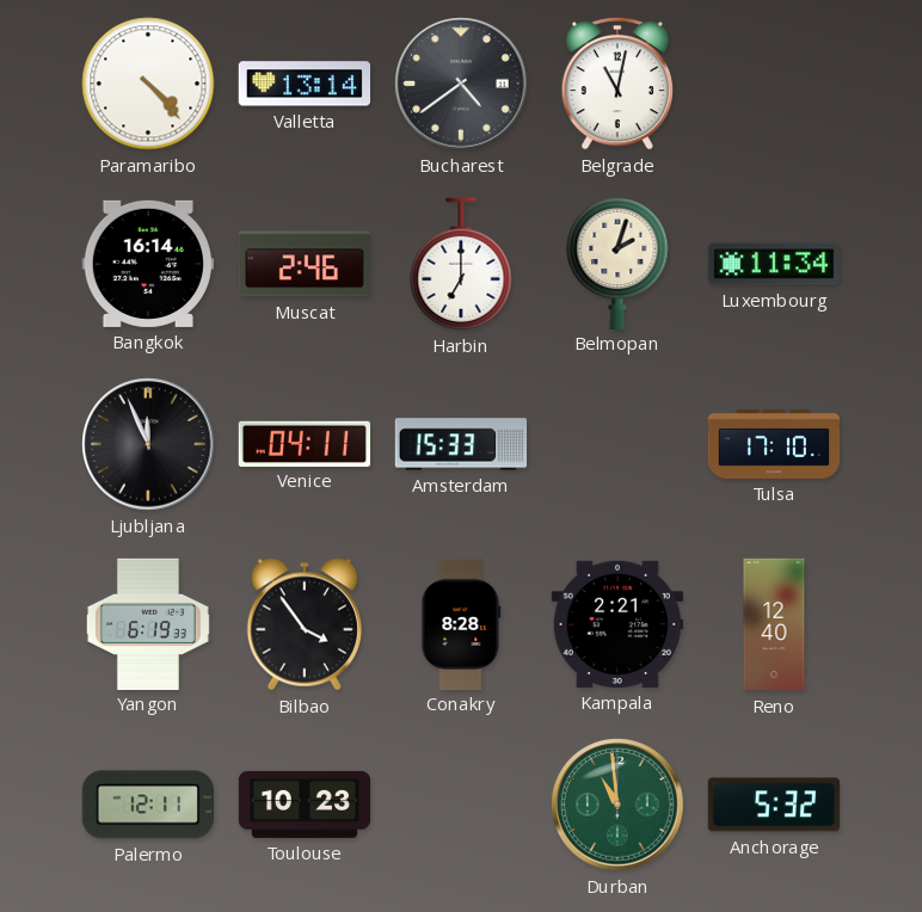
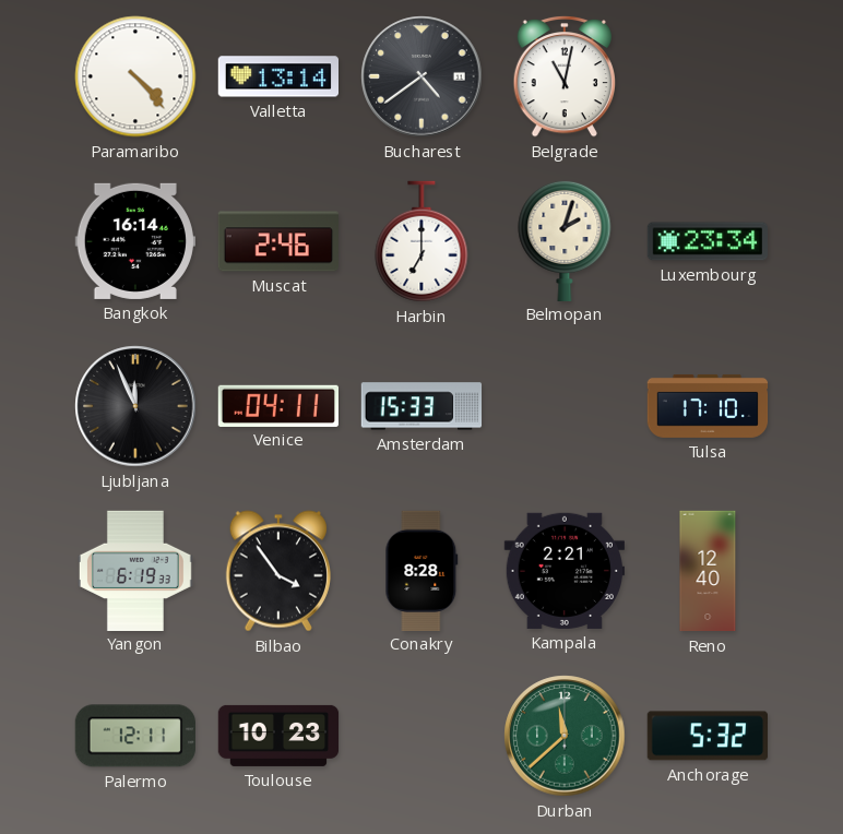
Luxembourg: 11:34 -> 23:34 (707, 241)
Durban: 10:59 -> 11:38 (565, 736)
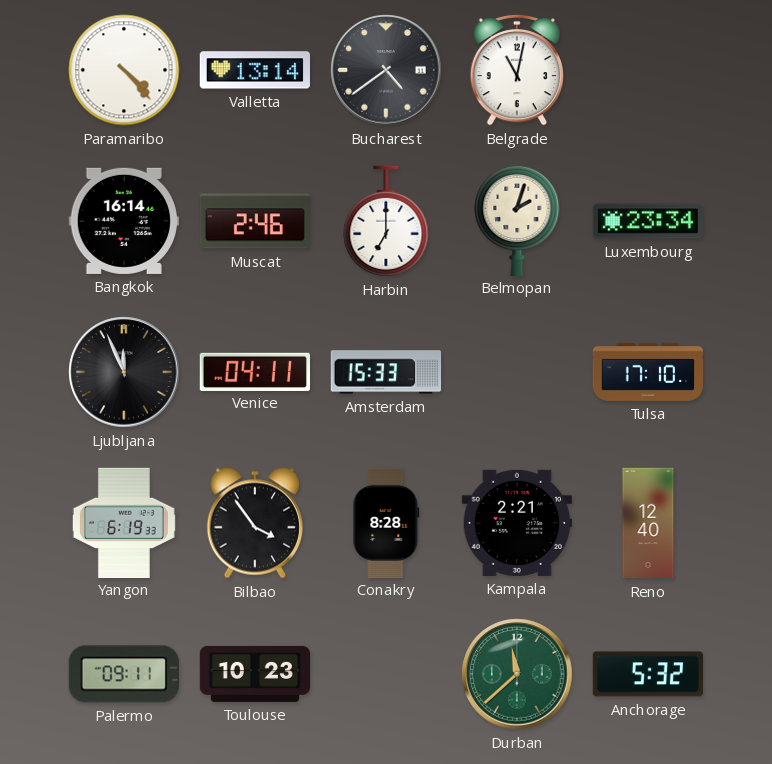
Palermo: 12:11 -> 09:11 (124, 674)
